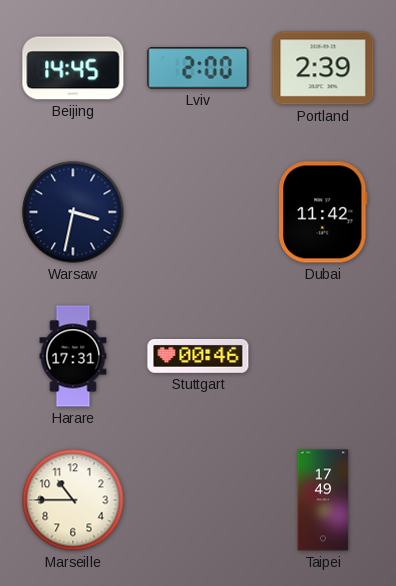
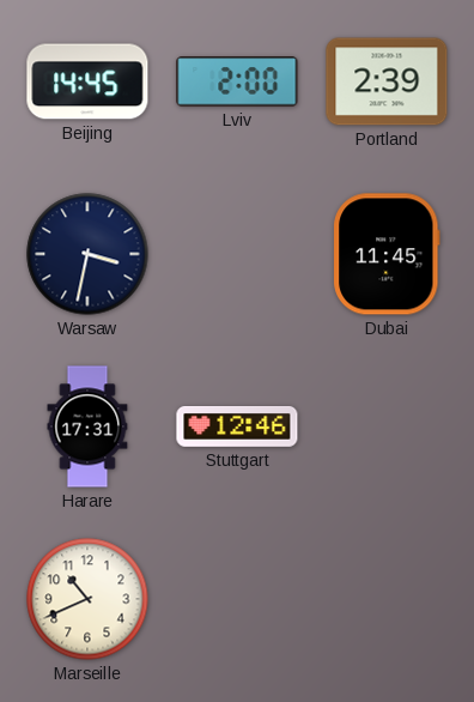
Dubai: 11:42 -> 11:45 (387, 254)
Stuttgart: 00:46 -> 12:46 (237, 428)
Marseille: 10:45 -> 10:41 (87, 599)
Taipei: 17:49 -> none (323, 500)
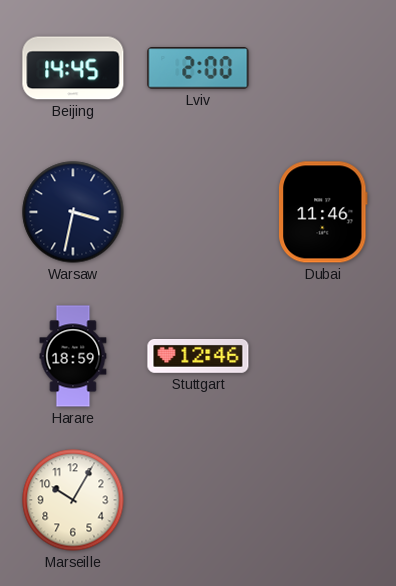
Portland: 2:39 -> none (387, 81)
Dubai: 11:45 -> 11:46 (323, 212)
Harare: 17:31 -> 18:59 (73, 356)
Marseille: 10:41 -> 10:05 (73, 500)
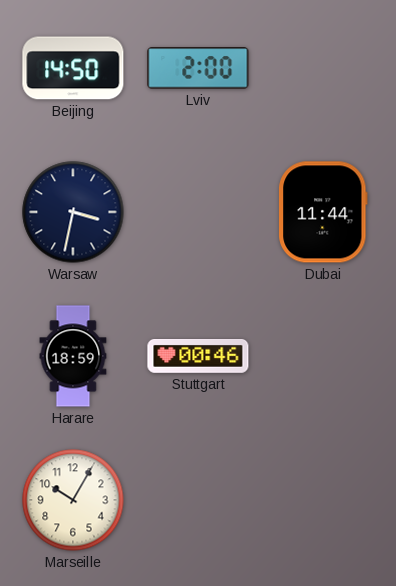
Beijing: 14:45 -> 14:50 (73, 68)
Dubai: 11:46 -> 11:44 (323, 212)
Stuttgart: 12:46 -> 00:46 (198, 357)
